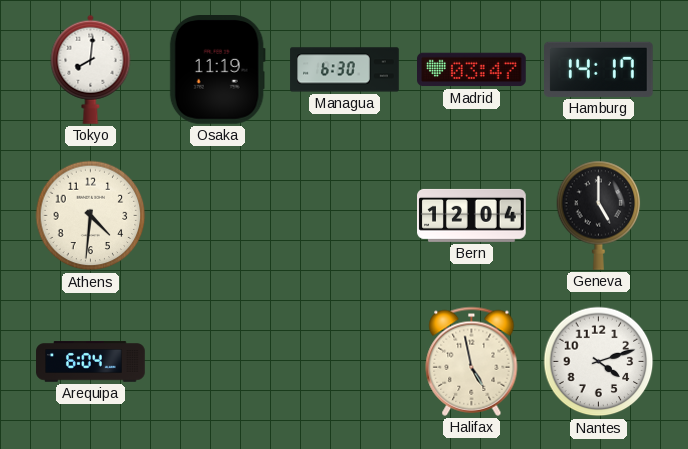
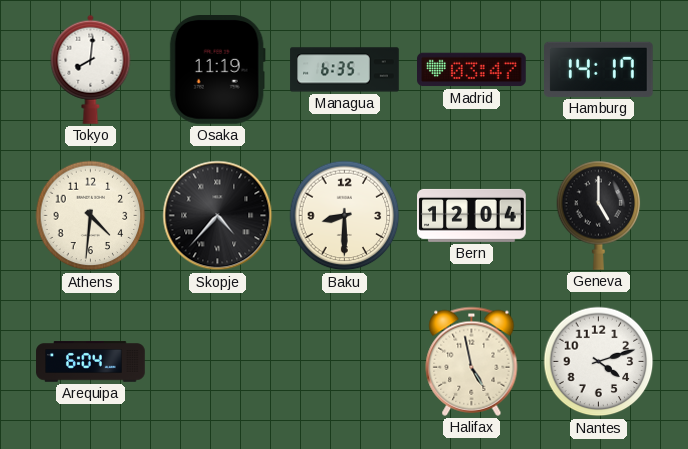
Managua: 6:30 -> 6:35 (345, 70)
Skopje: none -> 4:37 (218, 216)
Baku: none -> 8:30 (345, 216)
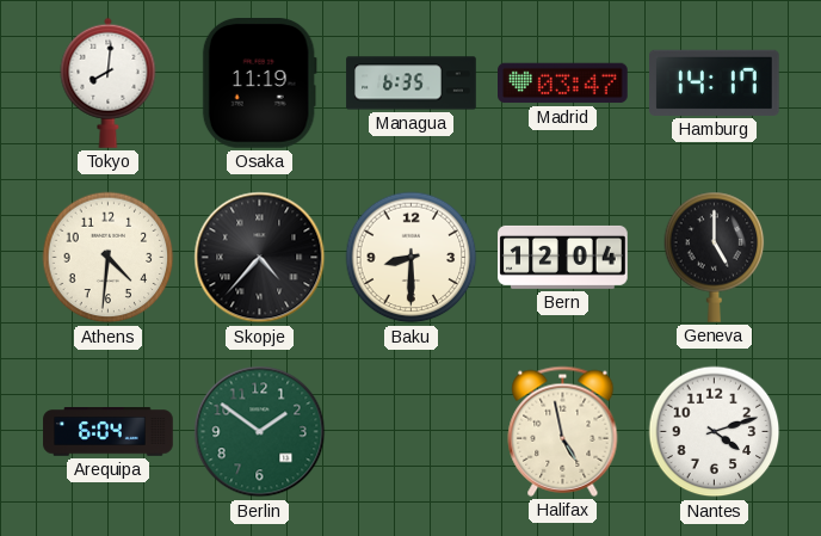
Berlin: none -> 1:51 (260, 432)
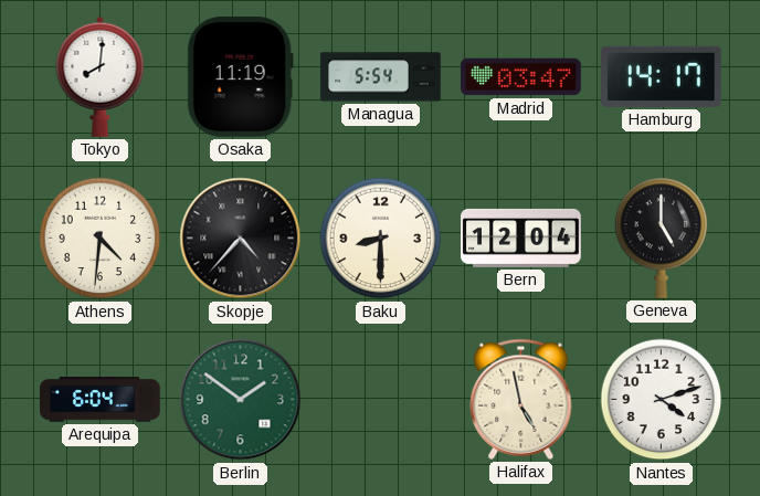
Managua: 6:35 -> 5:54 (381, 77)
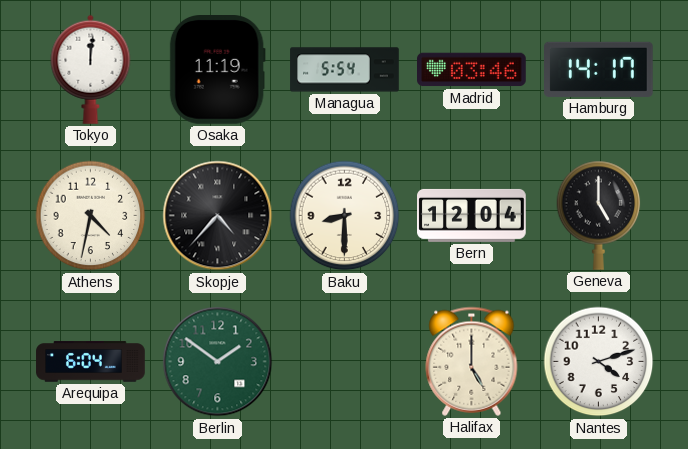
Tokyo: 8:01 -> 12:01 (91, 69)
Madrid: 03:47 -> 03:46 (472, 70)
Athens: 4:31 -> 4:32 (91, 216)
Halifax: 4:58 -> 5:00 (472, 361)
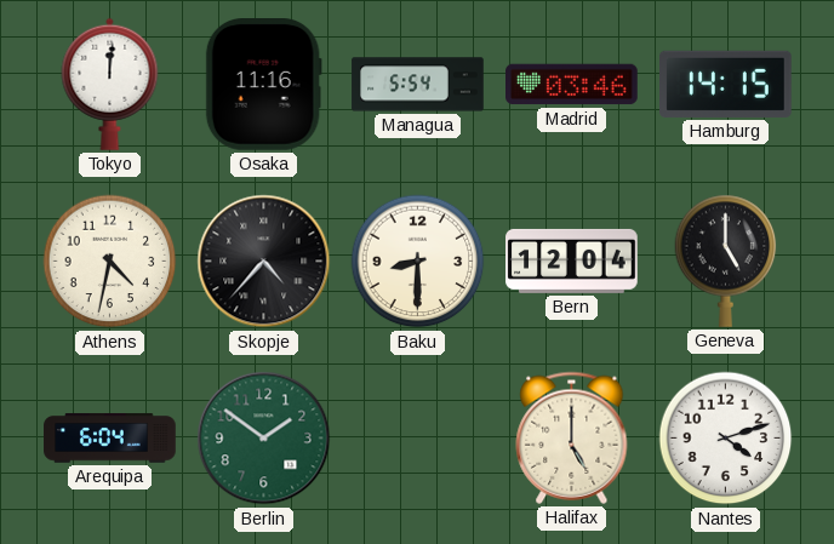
Osaka: 11:19 -> 11:16 (263, 85)
Hamburg: 14:17 -> 14:15 (726, 84)
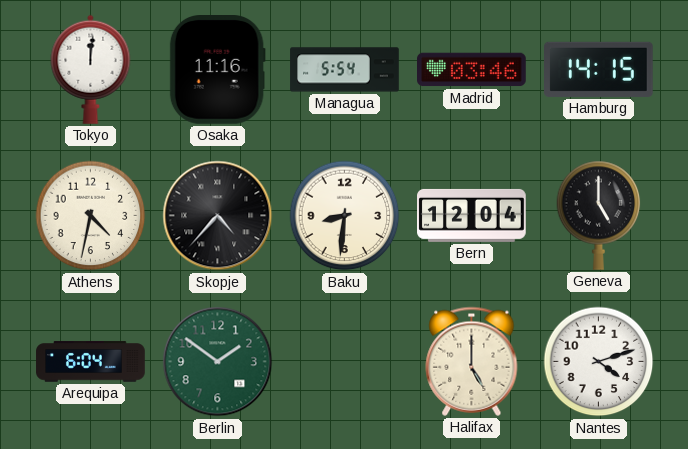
Baku: 8:30 -> 8:31 (345, 216)
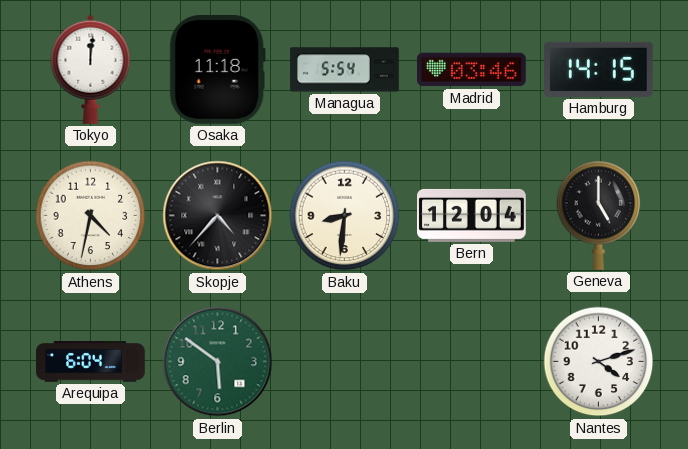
Osaka: 11:16 -> 11:18 (217, 70)
Berlin: 1:51 -> 5:51 (218, 362)
Halifax: 5:00 -> none (472, 361)
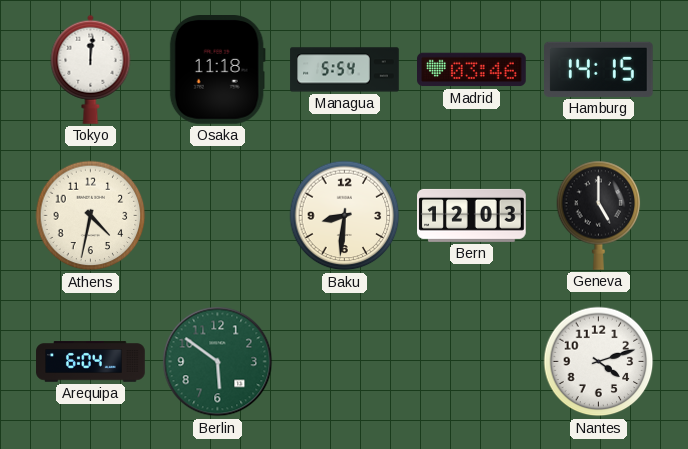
Skopje: 4:37 -> none (218, 216)
Bern: 12:04 -> 12:03 (472, 215)
